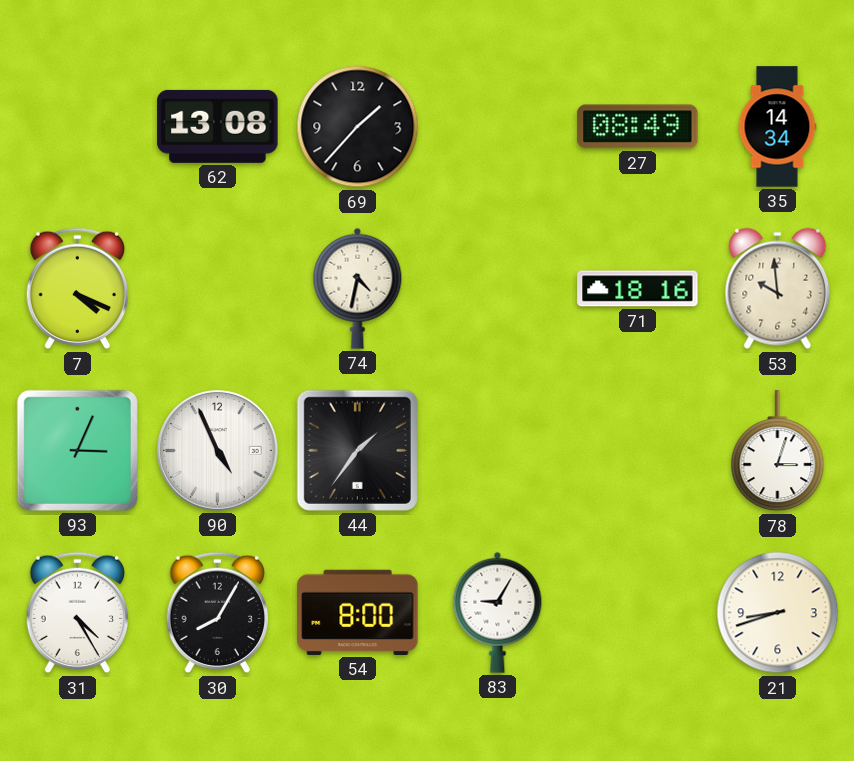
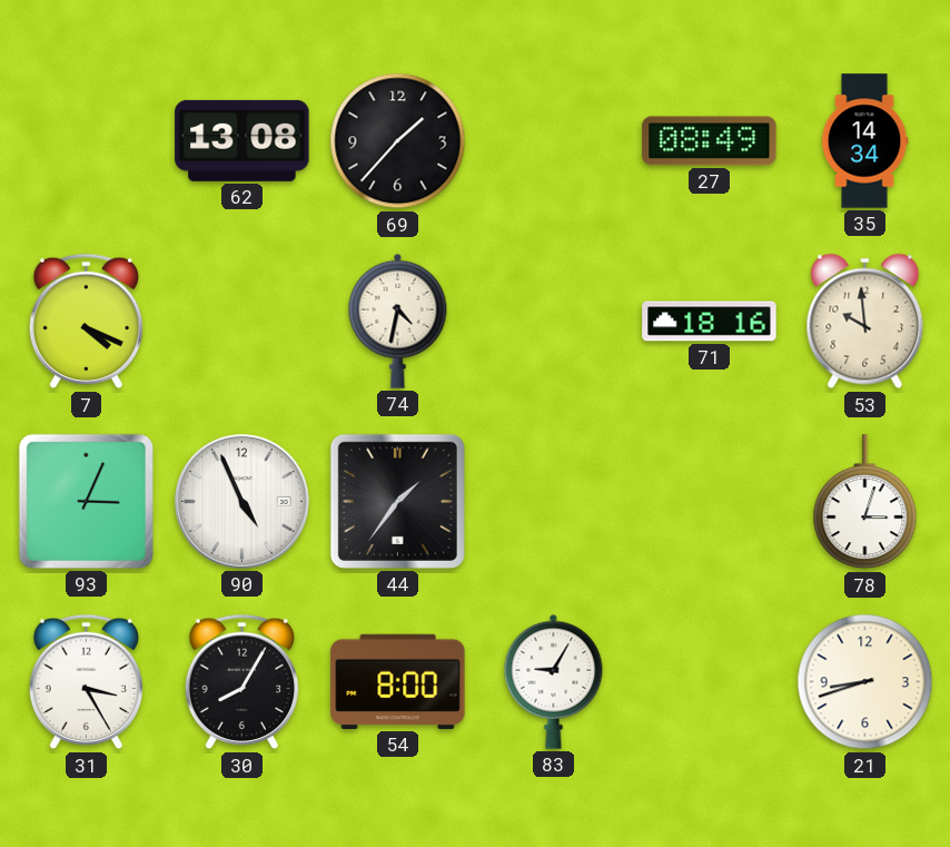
31: 4:25 -> 3:25 (86, 682)
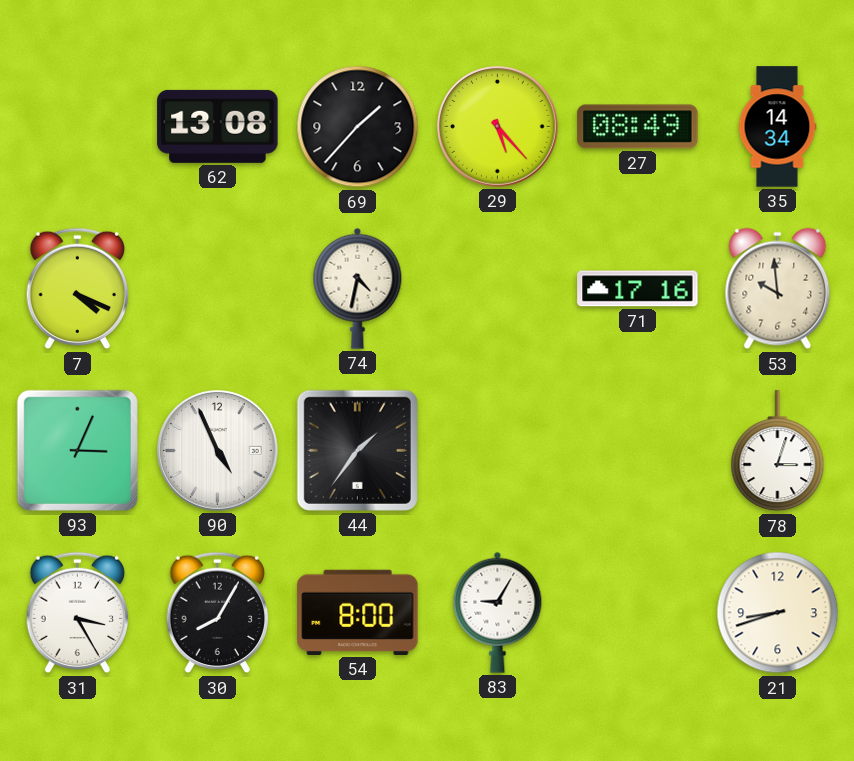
29: none -> 5:23 (498, 127)
71: 18:16 -> 17:16 (638, 289)
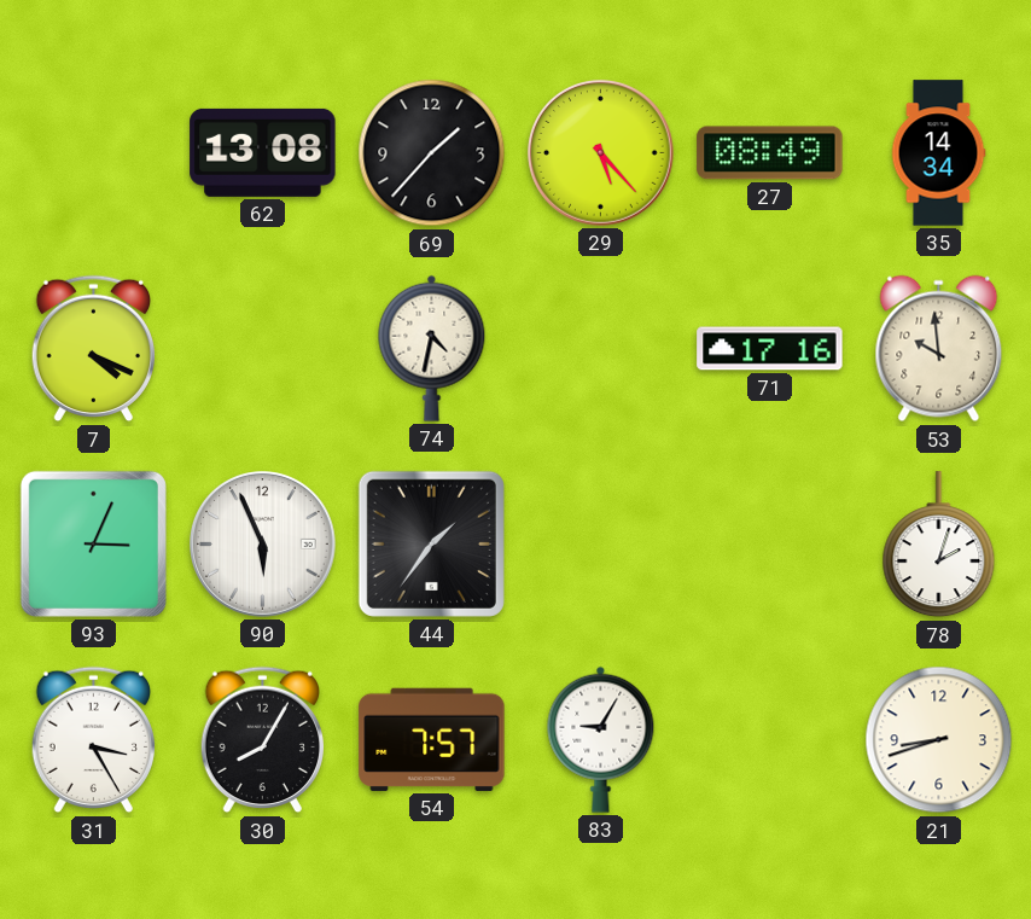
90: 4:56 -> 5:56 (263, 545)
78: 3:03 -> 2:03 (939, 545)
54: 8:00 -> 7:57 (432, 739)
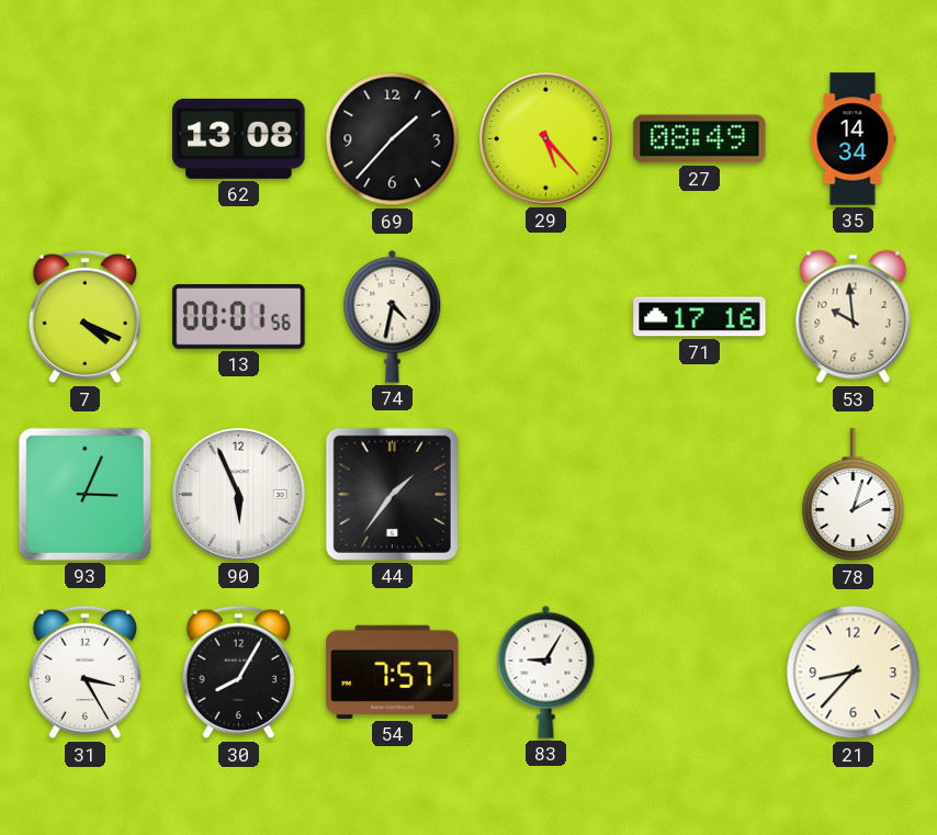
13: none -> 00:01 (239, 317)
21: 8:42 -> 8:37 (854, 673)
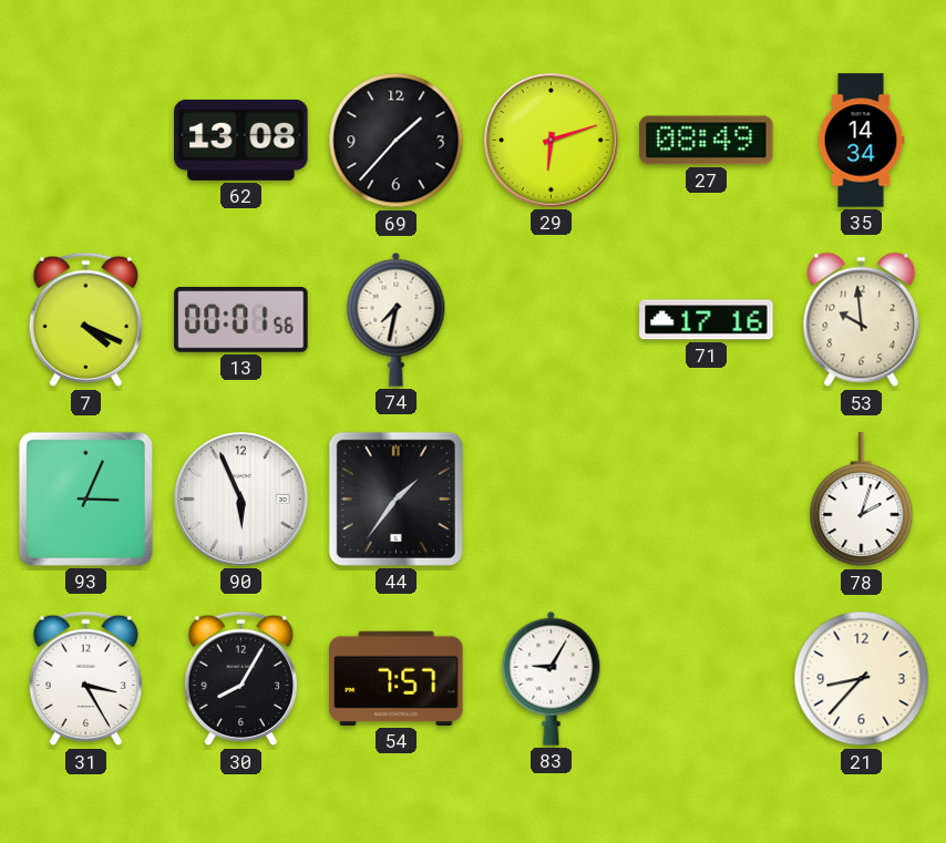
29: 5:23 -> 6:12 (552, 141)
74: 4:32 -> 7:32 (397, 319)
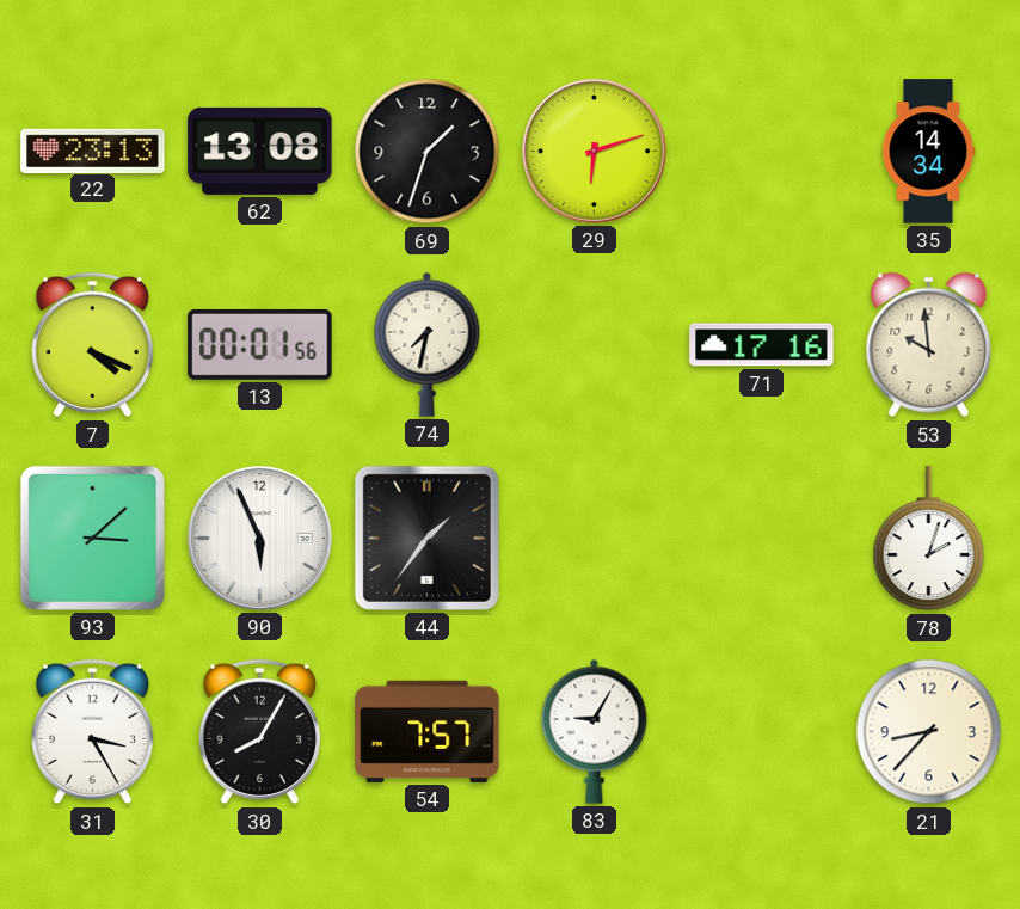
22: none -> 23:13 (93, 151)
69: 1:37 -> 1:33 (428, 152)
27: 08:49 -> none (707, 141)
93: 3:04 -> 3:08 (92, 538)
